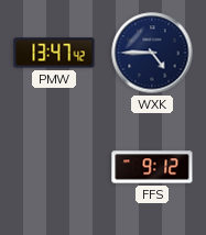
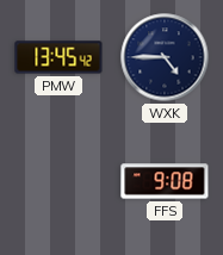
PMW: 13:47 -> 13:45 (58, 57)
FFS: 9:12 -> 9:08 (165, 181)
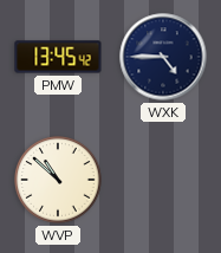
WVP: none -> 10:52 (58, 180)
FFS: 9:08 -> none (165, 181)
